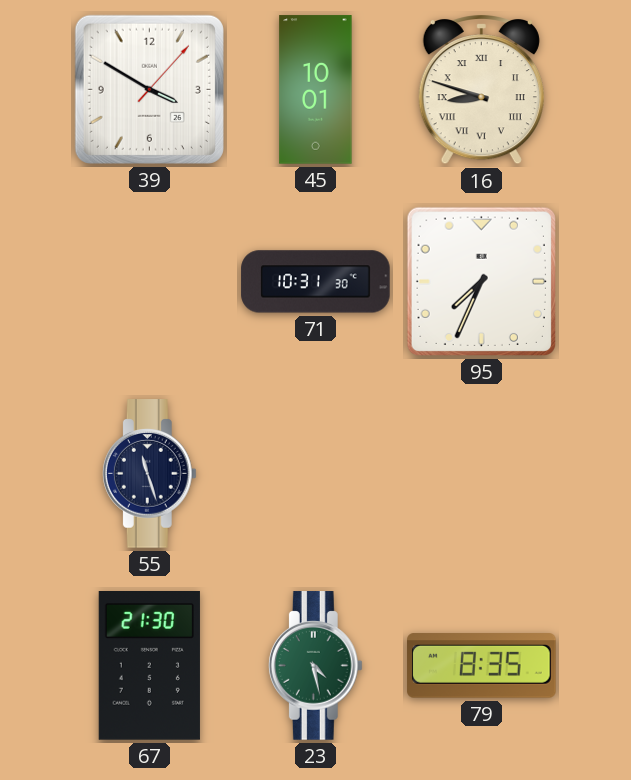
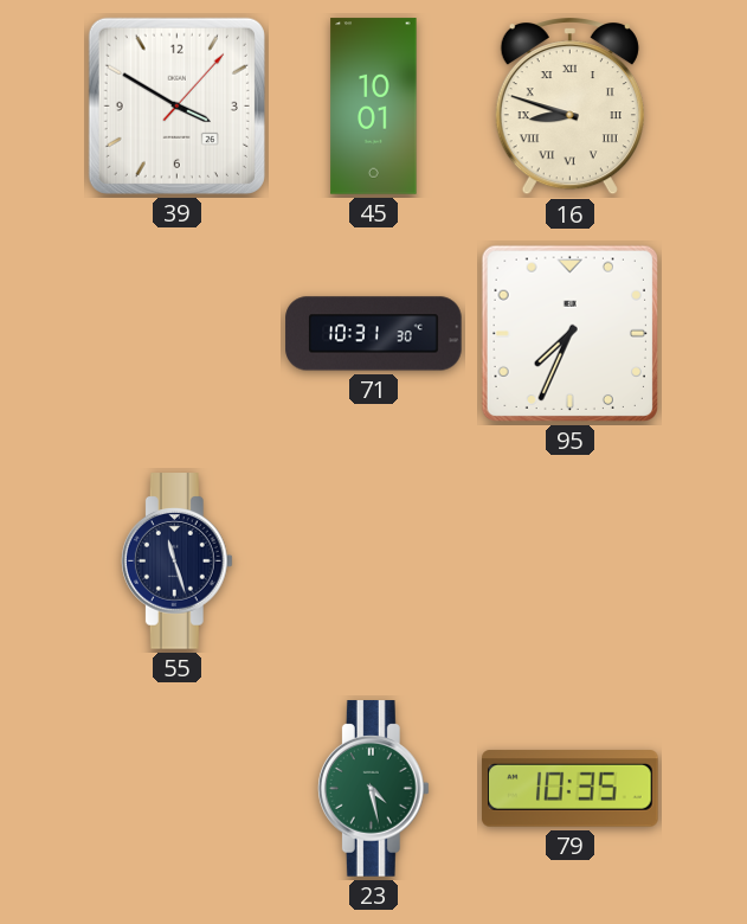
67: 21:30 -> none (149, 666)
79: 8:35 -> 10:35 (571, 789)
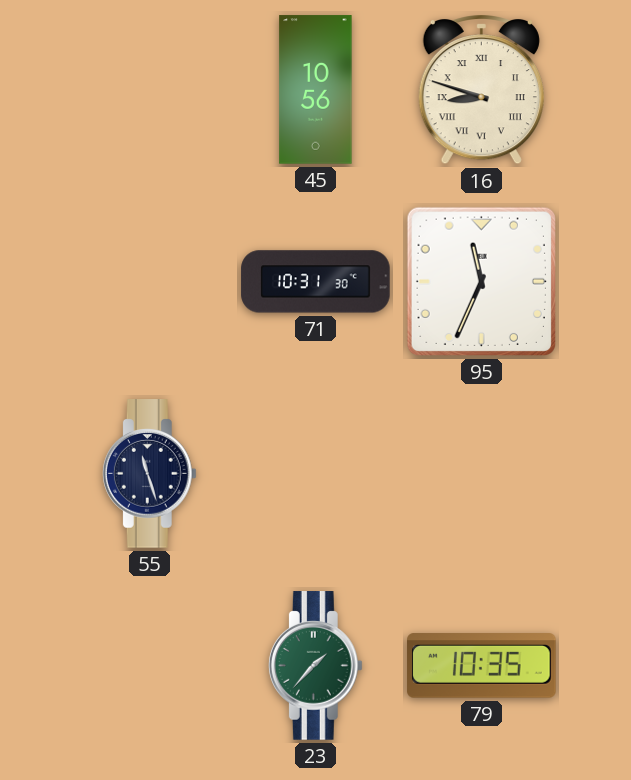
39: 3:50 -> none (176, 105)
45: 10:01 -> 10:56 (316, 90)
95: 7:34 -> 11:34 (481, 281)
23: 4:28 -> 1:37 (315, 666)
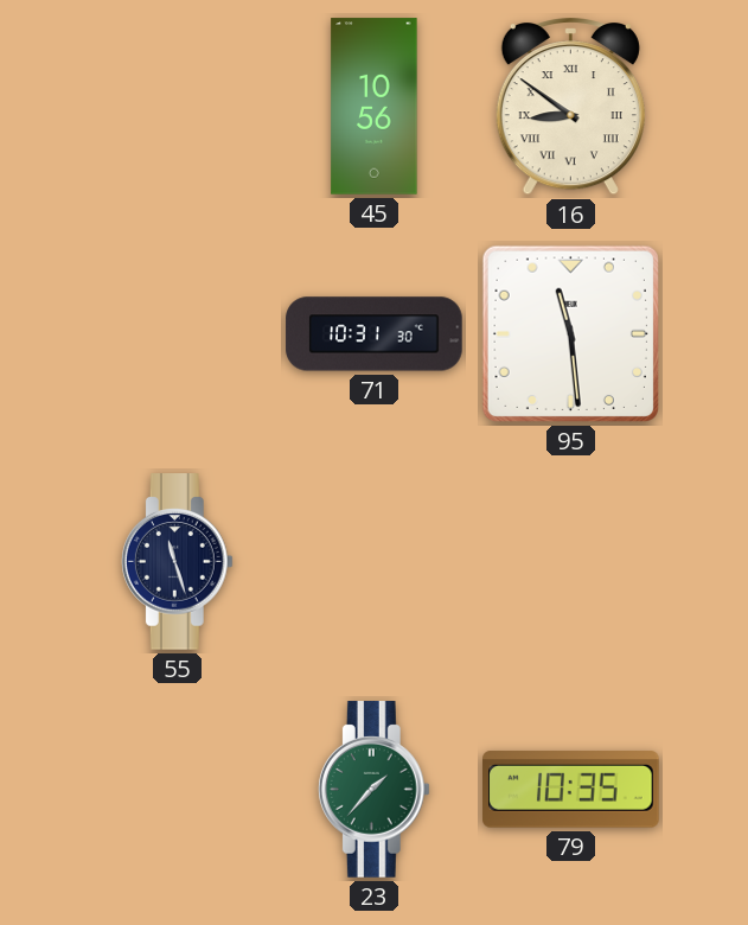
16: 8:48 -> 8:51 (570, 107)
95: 11:34 -> 11:29 (570, 333)
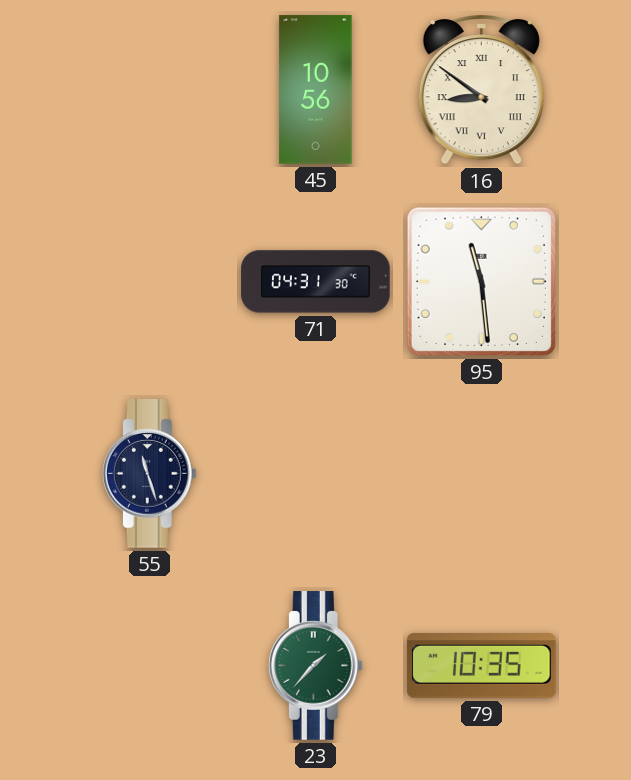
71: 10:31 -> 04:31 (316, 282)
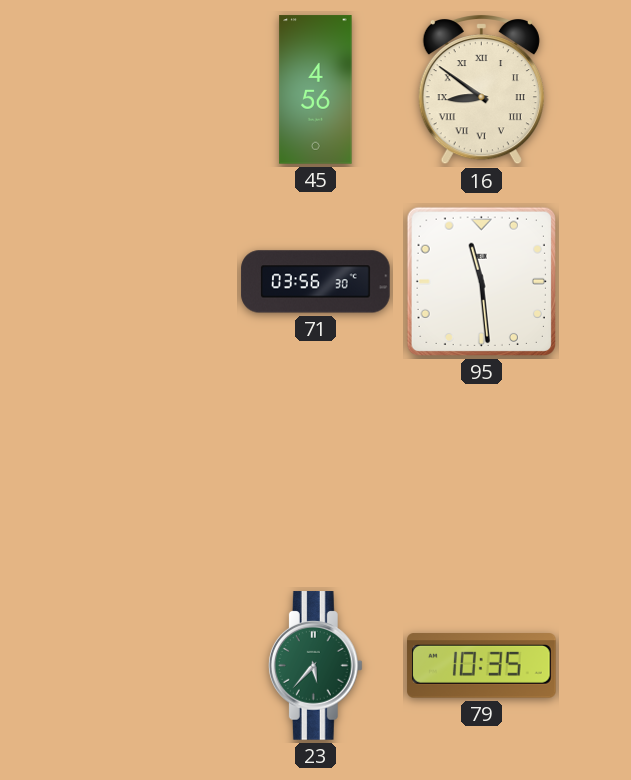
45: 10:56 -> 4:56 (316, 90)
71: 04:31 -> 03:56 (316, 282)
55: 11:27 -> none (149, 474)
23: 1:37 -> 5:37 (315, 666)
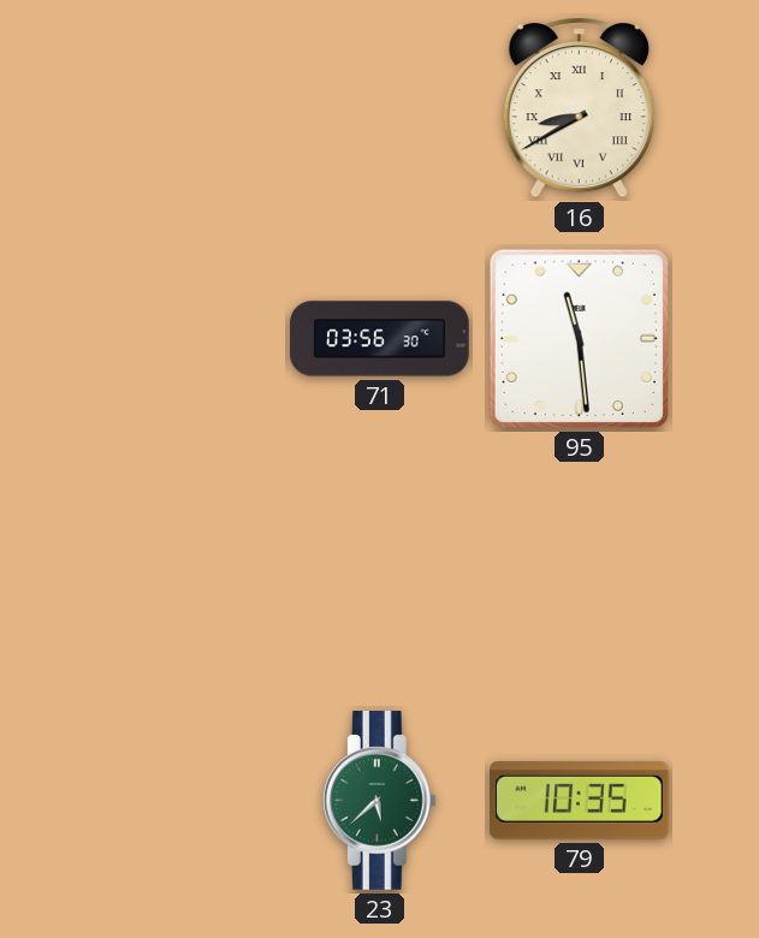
45: 4:56 -> none (316, 90)
16: 8:51 -> 8:40 (579, 108)
23: 5:37 -> 5:38 (379, 801)
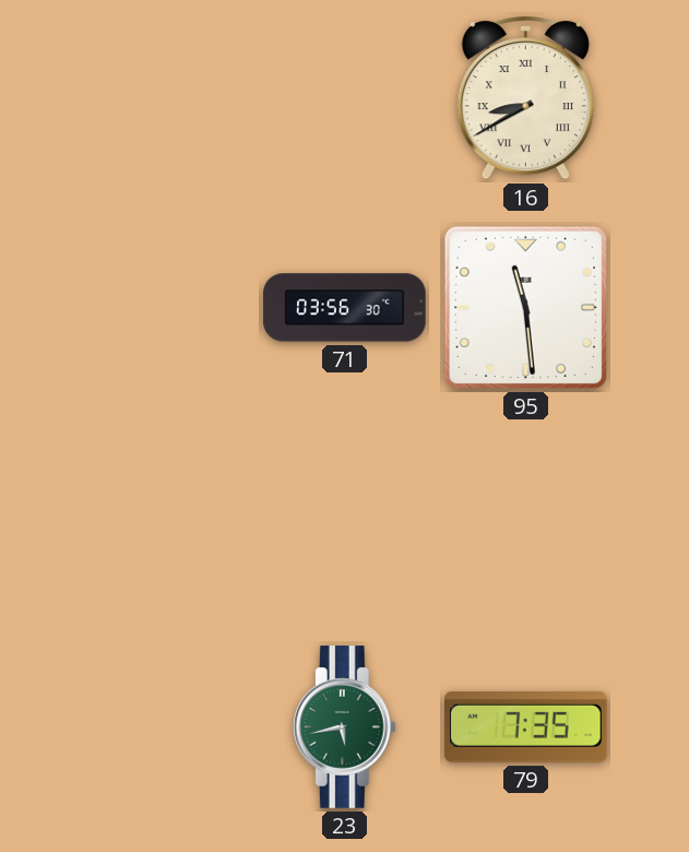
23: 5:38 -> 5:43 (344, 727)
79: 10:35 -> 7:35 (526, 727)
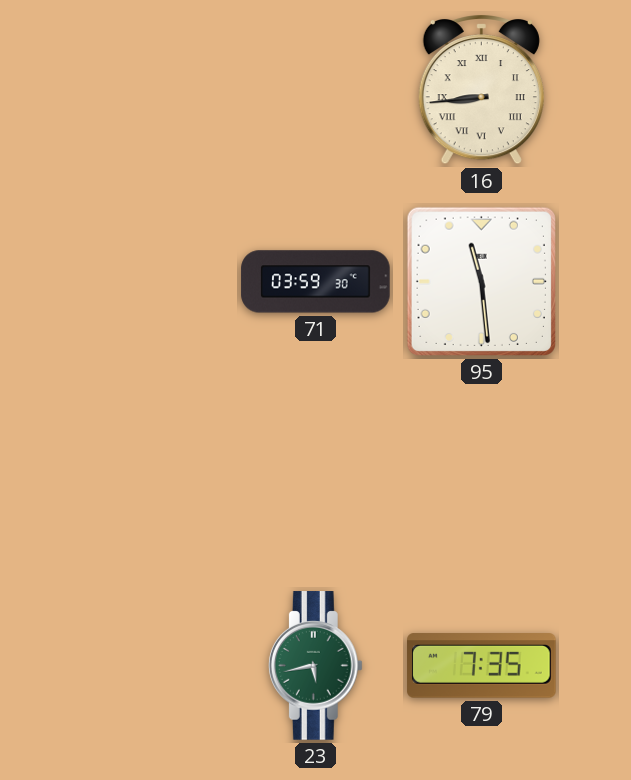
16: 8:40 -> 8:44 (481, 90)
71: 03:56 -> 03:59 (316, 282)
